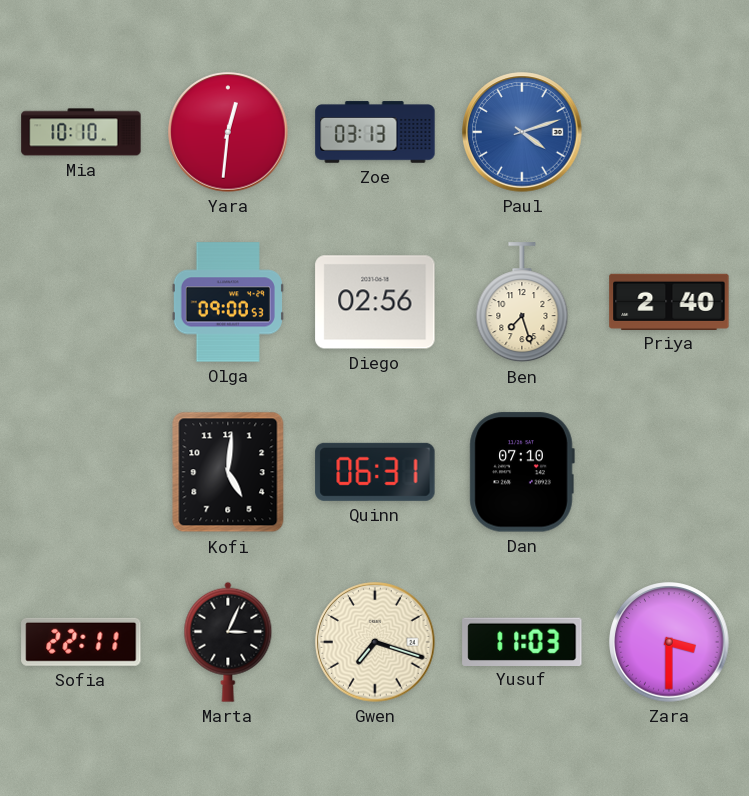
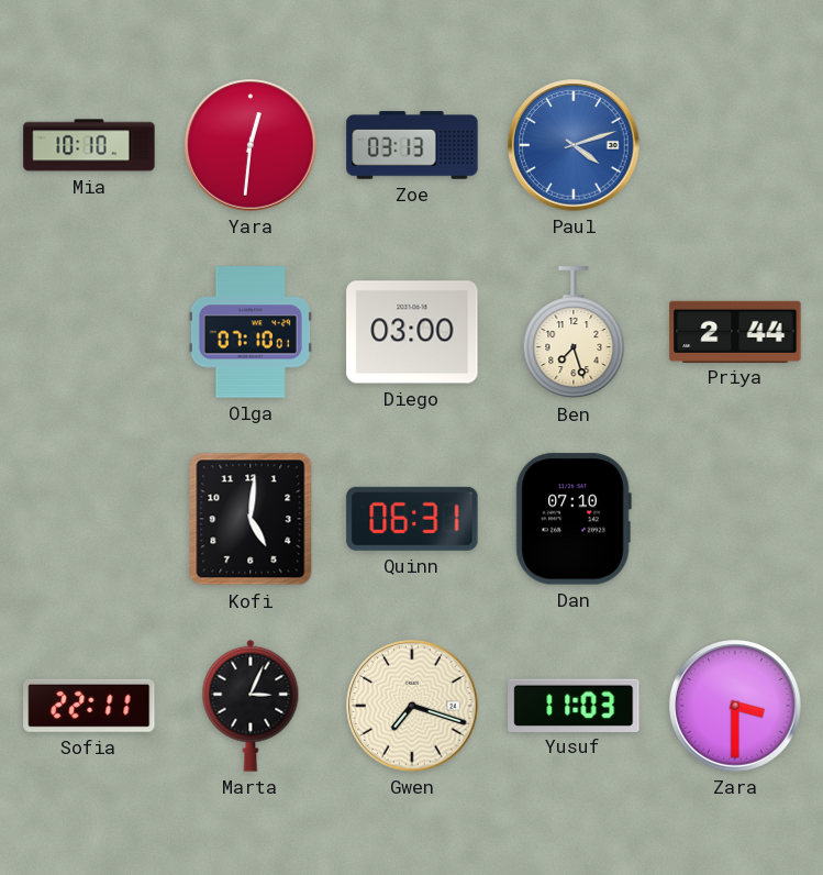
Olga: 09:00 -> 07:10 (251, 332)
Diego: 02:56 -> 03:00 (412, 332)
Priya: 2:40 -> 2:44 (735, 331)
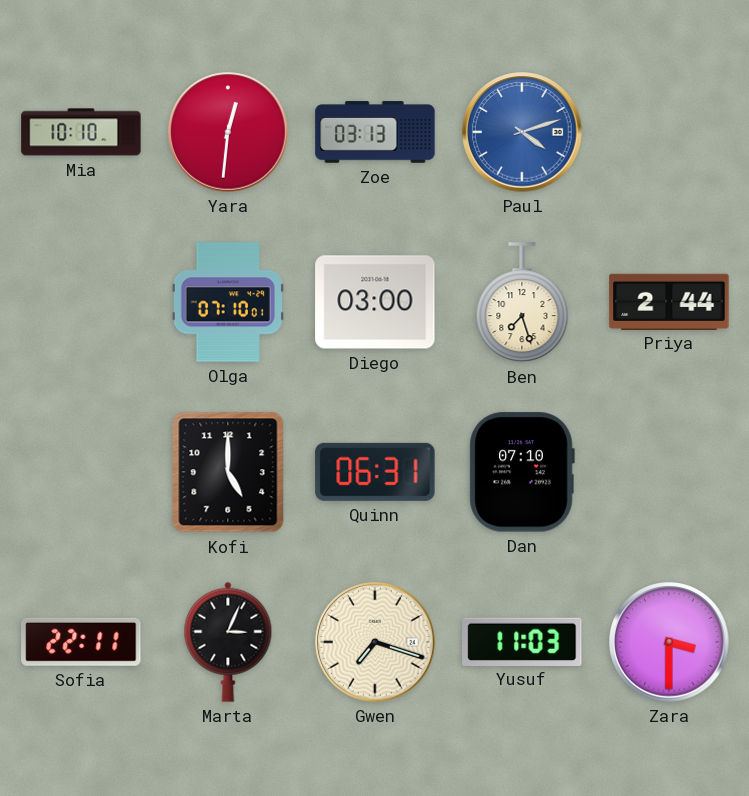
Kofi: 5:01 -> 5:00 (228, 472)
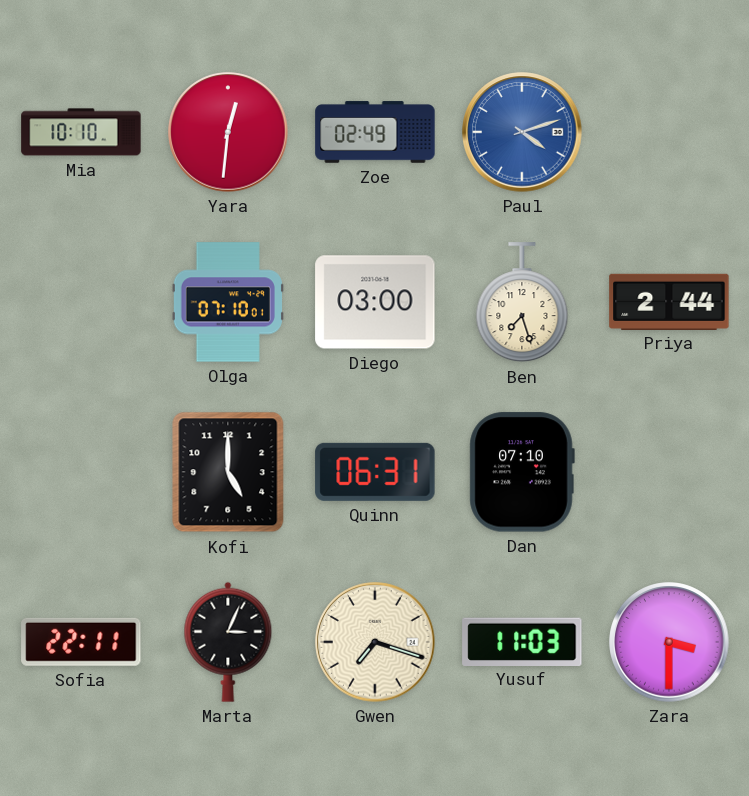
Zoe: 03:13 -> 02:49 (375, 132)
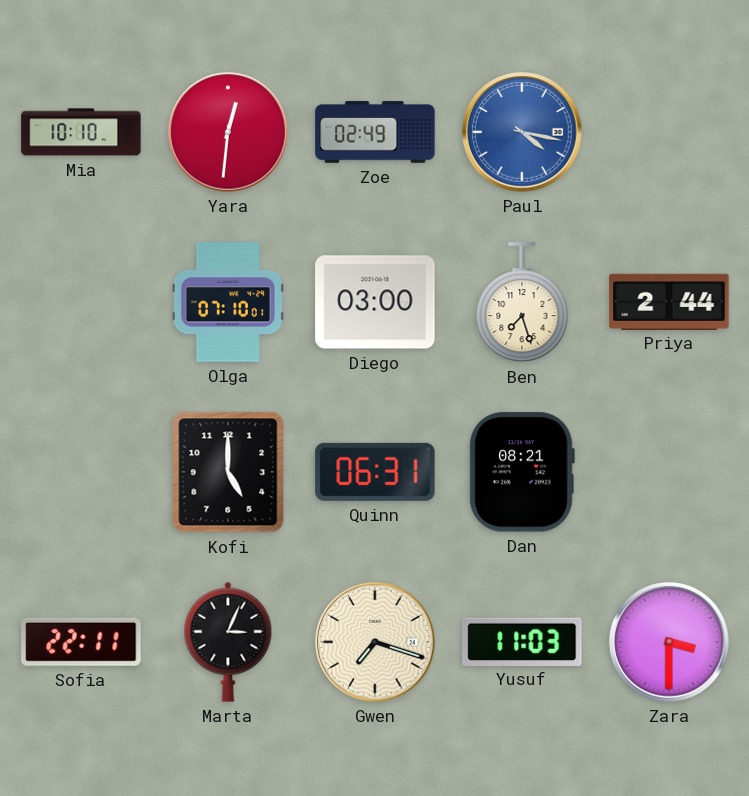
Paul: 4:12 -> 4:17 (522, 132)
Dan: 07:10 -> 08:21 (522, 472)
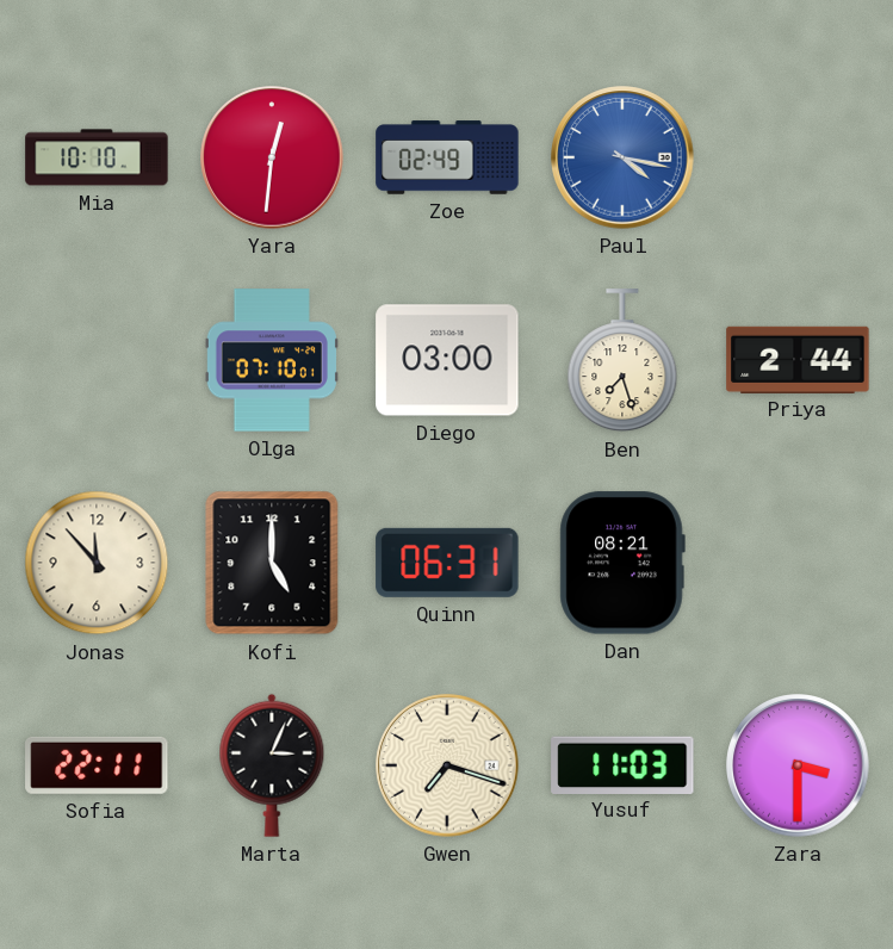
Jonas: none -> 11:53 (97, 563)
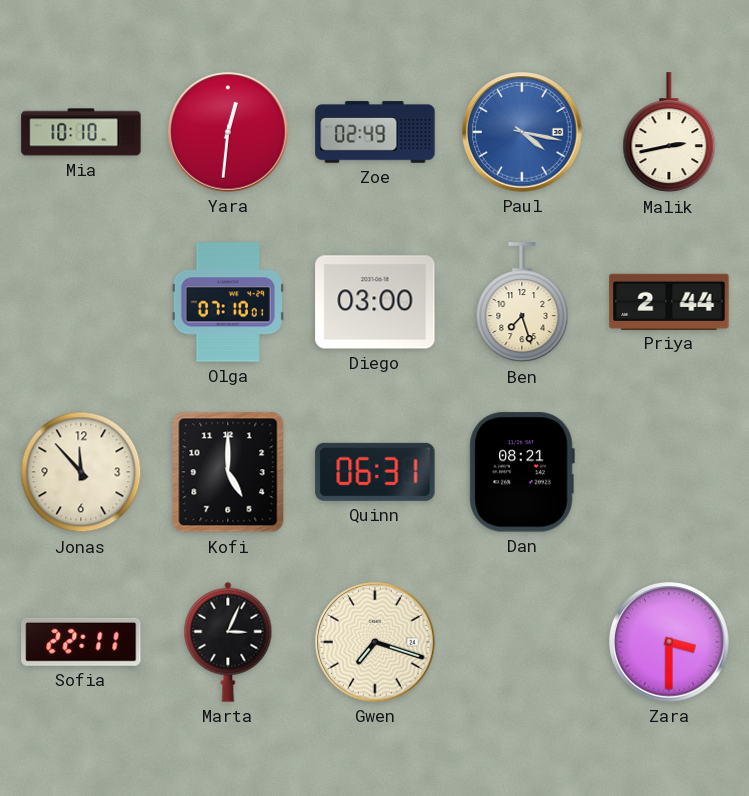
Malik: none -> 2:43 (669, 133)
Yusuf: 11:03 -> none (622, 764)
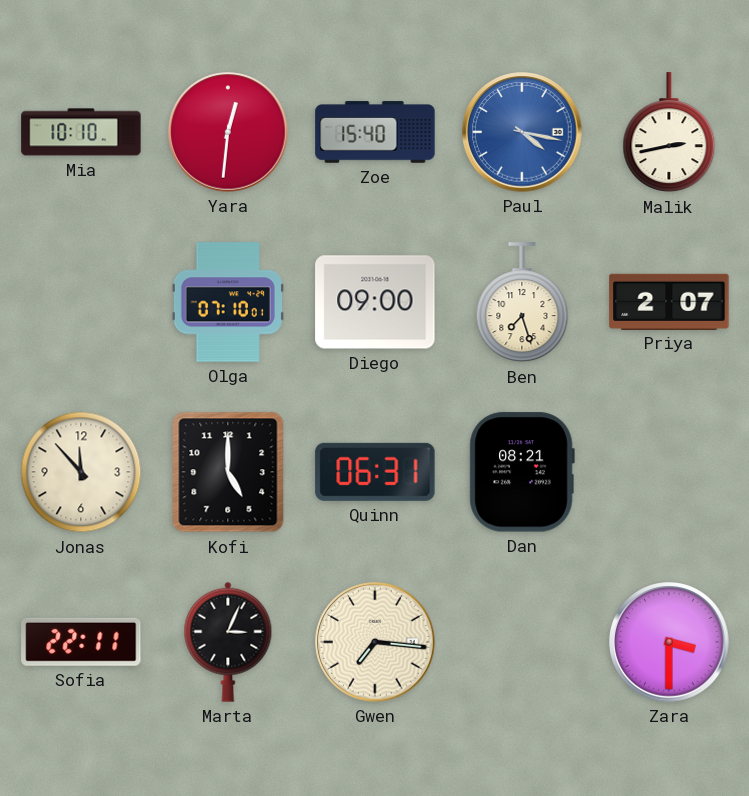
Zoe: 02:49 -> 15:40 (375, 132)
Diego: 03:00 -> 09:00 (375, 302)
Priya: 2:44 -> 2:07 (669, 301)
Gwen: 7:18 -> 7:16 (375, 642)
